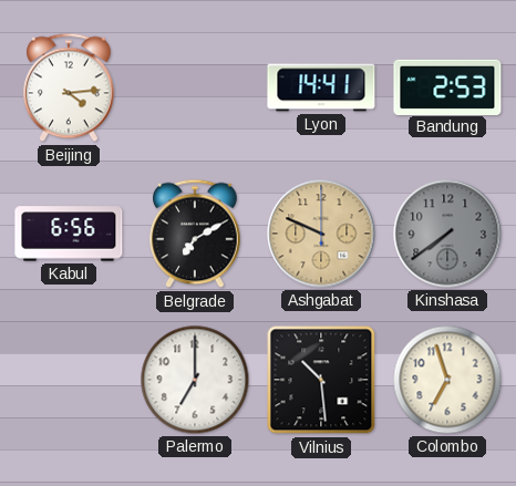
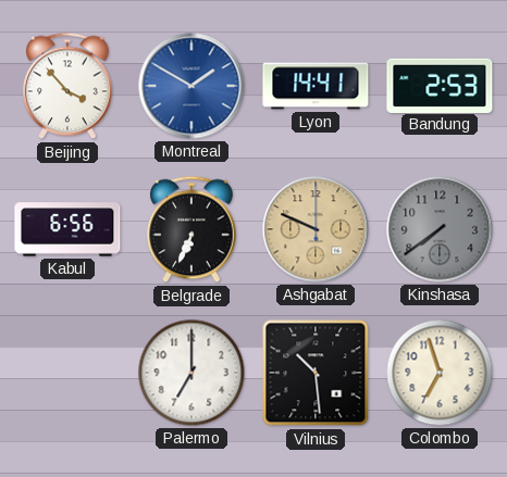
Beijing: 4:14 -> 3:53 (67, 86)
Montreal: none -> 1:50 (191, 86)
Belgrade: 7:10 -> 6:34 (191, 229)
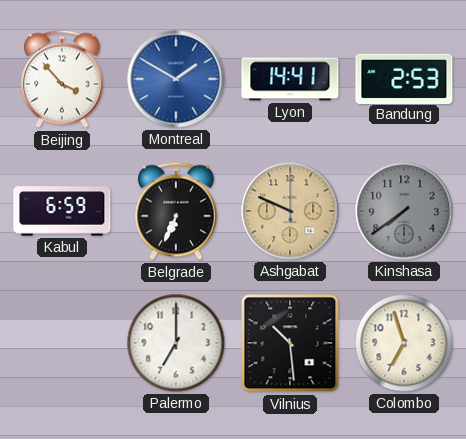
Kabul: 6:56 -> 6:59 (62, 211)
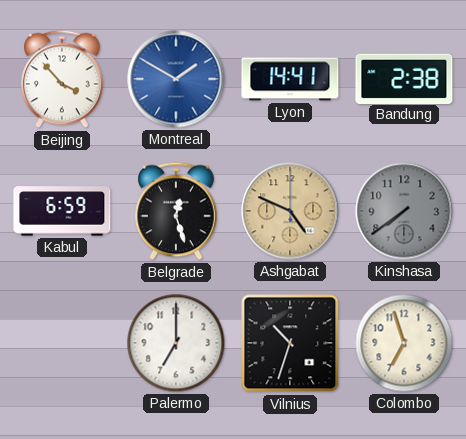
Bandung: 2:53 -> 2:38 (404, 78)
Belgrade: 6:34 -> 12:27 (176, 211)
Ashgabat: 9:49 -> 4:49 (290, 211)
Vilnius: 10:29 -> 10:33 (290, 343)
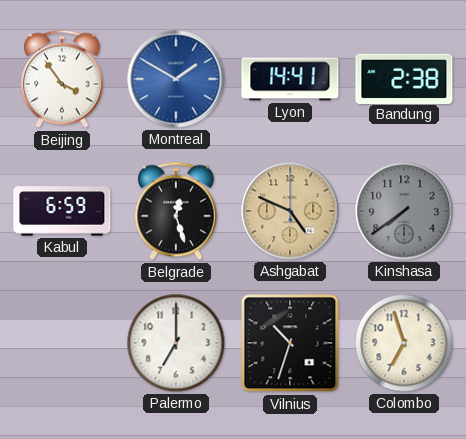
Beijing: 3:53 -> 3:54 (62, 79)
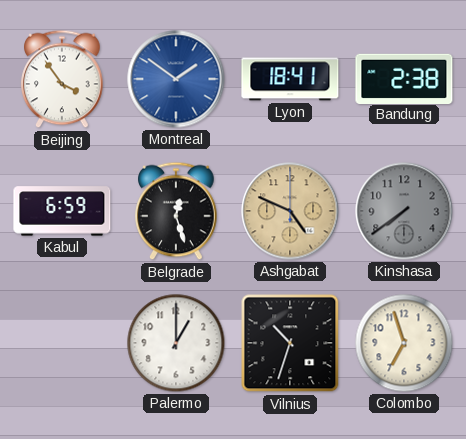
Montreal: 1:50 -> 1:51 (176, 79)
Lyon: 14:41 -> 18:41 (290, 79)
Palermo: 7:00 -> 1:00 (176, 343)
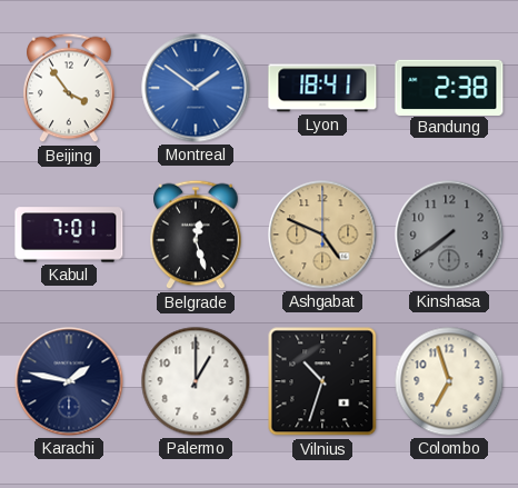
Kabul: 6:59 -> 7:01 (69, 235)
Karachi: none -> 1:47 (69, 381)
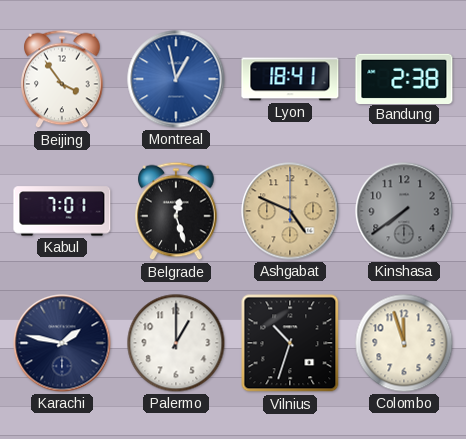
Montreal: 1:51 -> 12:58 (176, 79)
Colombo: 6:57 -> 11:57 (404, 343)
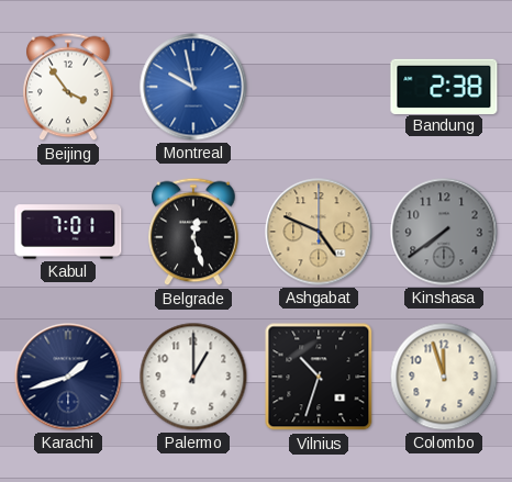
Montreal: 12:58 -> 9:58 (193, 87)
Lyon: 18:41 -> none (290, 79)
Karachi: 1:47 -> 1:42 (68, 377)
